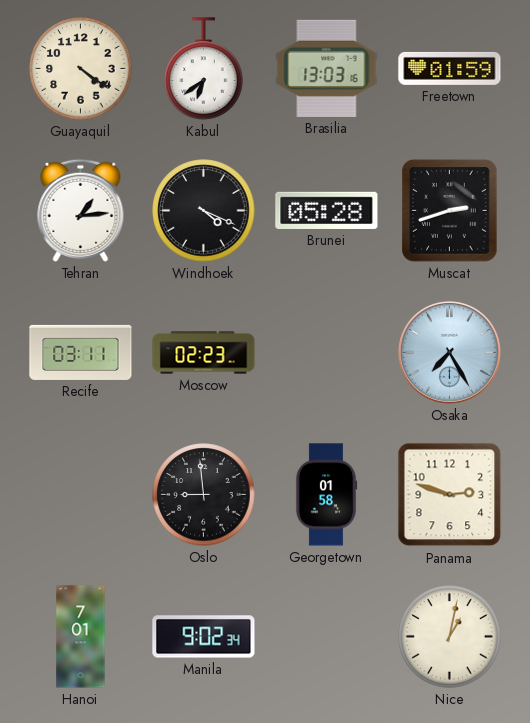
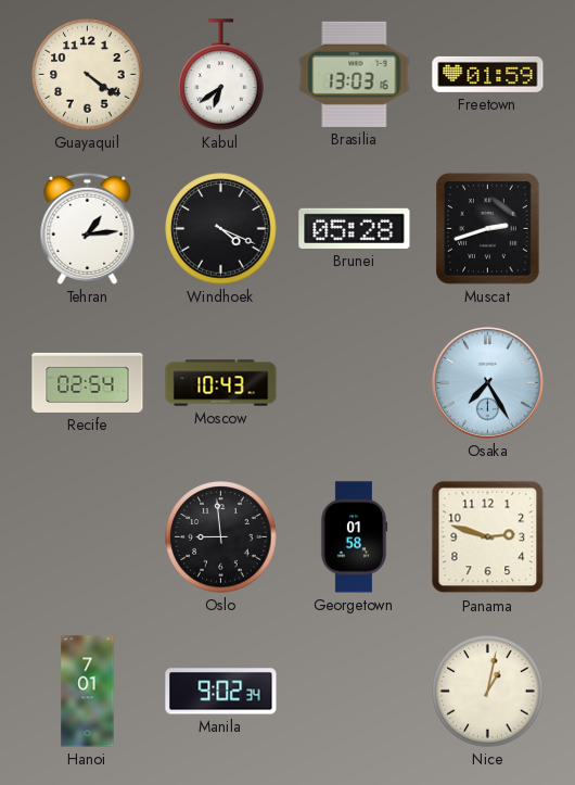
Recife: 03:11 -> 02:54 (88, 382)
Moscow: 02:23 -> 10:43 (221, 383)
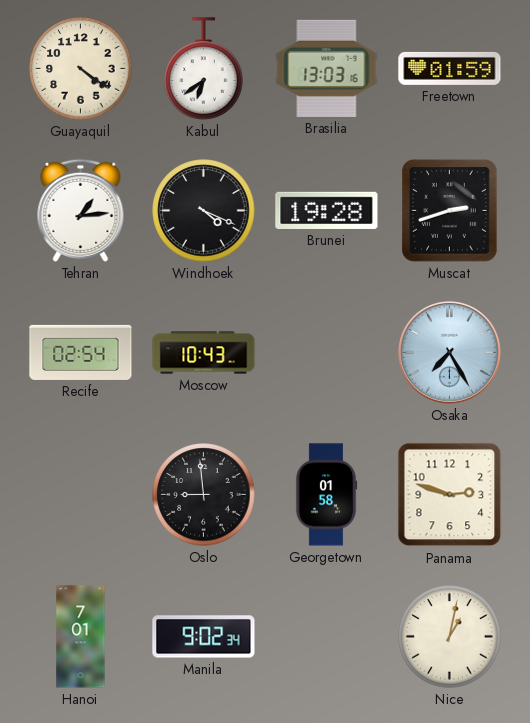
Brunei: 05:28 -> 19:28 (327, 210)
